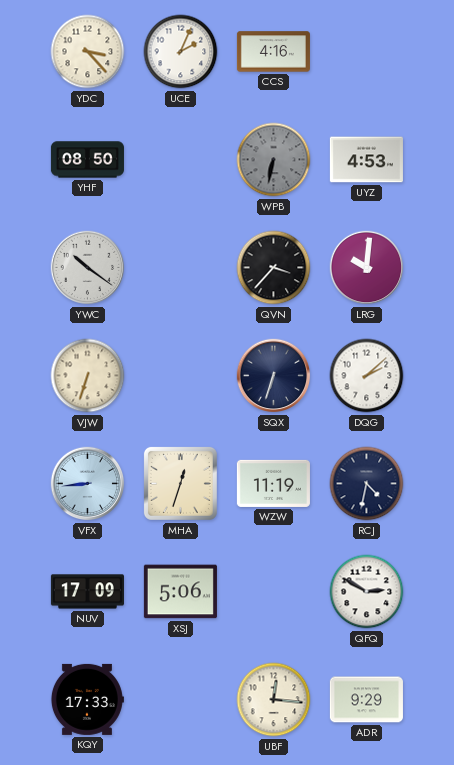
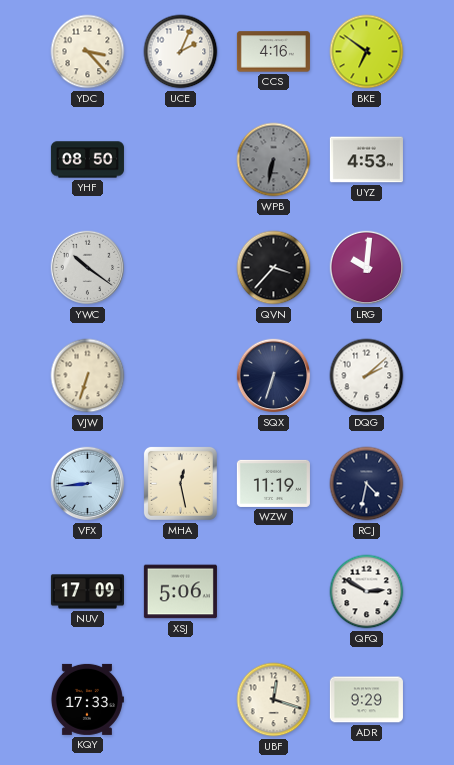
BKE: none -> 6:51 (367, 52)
MHA: 12:33 -> 12:28 (180, 483)
UBF: 12:16 -> 12:18 (274, 700)
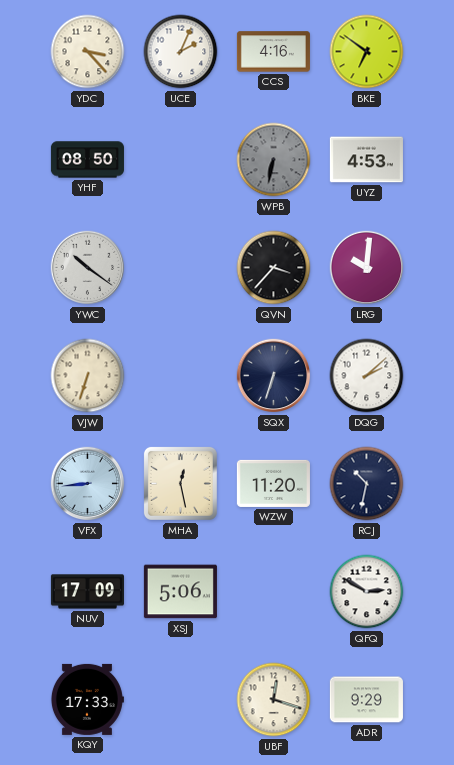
WZW: 11:19 -> 11:20 (273, 483)
RCJ: 4:32 -> 10:32 (367, 484)
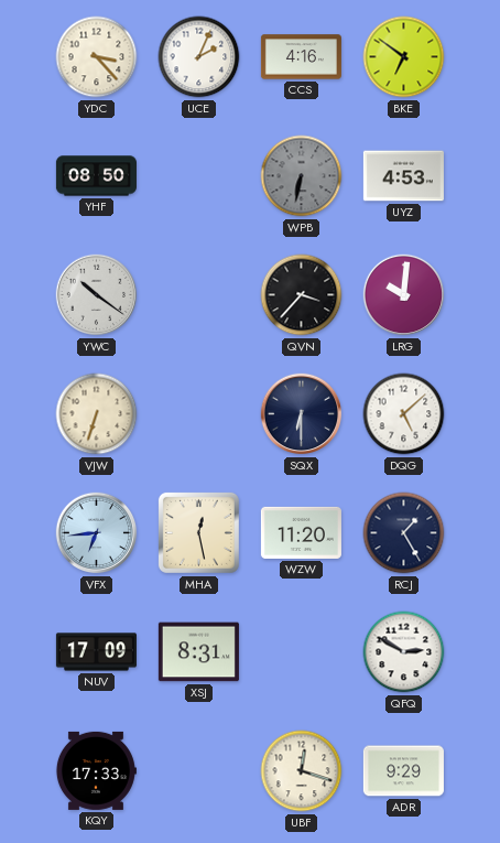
SQX: 6:33 -> 6:30 (302, 414)
DQG: 2:08 -> 5:08 (404, 414)
VFX: 8:44 -> 6:44 (97, 533)
RCJ: 10:32 -> 1:25 (404, 533)
XSJ: 5:06 -> 8:31 (198, 652)
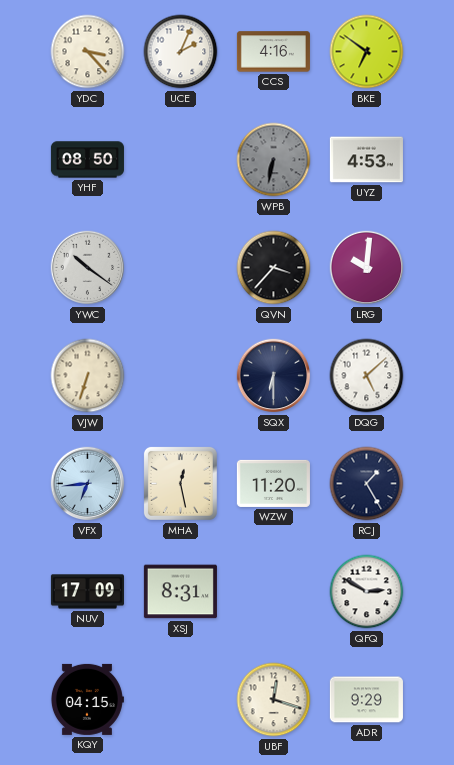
KQY: 17:33 -> 04:15 (87, 699)
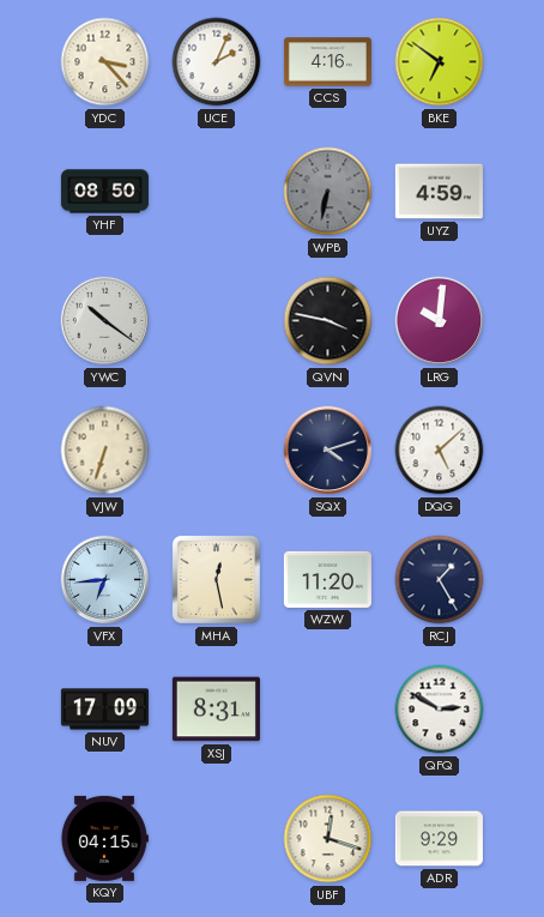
UYZ: 4:53 -> 4:59 (439, 192)
QVN: 3:37 -> 3:47 (328, 321)
SQX: 6:30 -> 4:12 (328, 451)
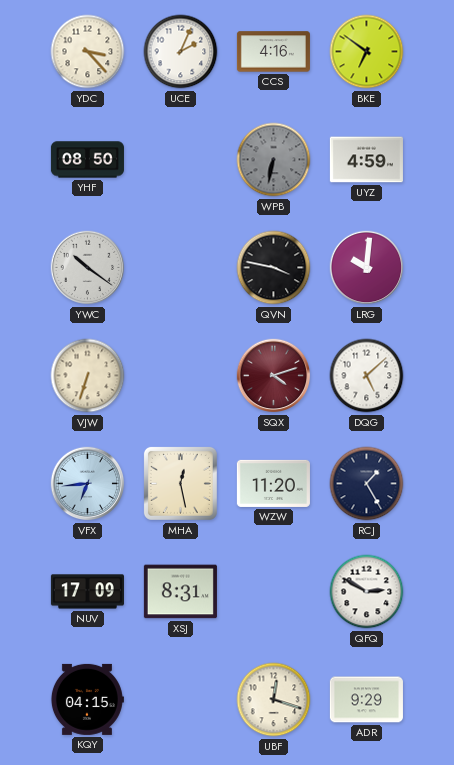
SQX dial: navy -> burgundy (274, 376)
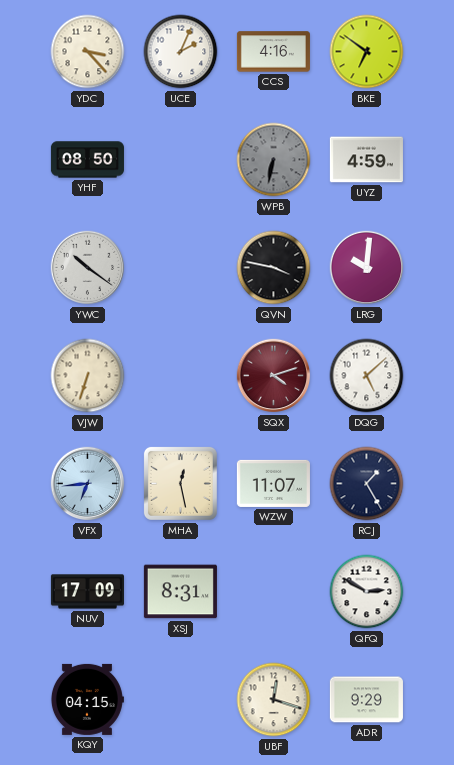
WZW: 11:20 -> 11:07 (273, 483)
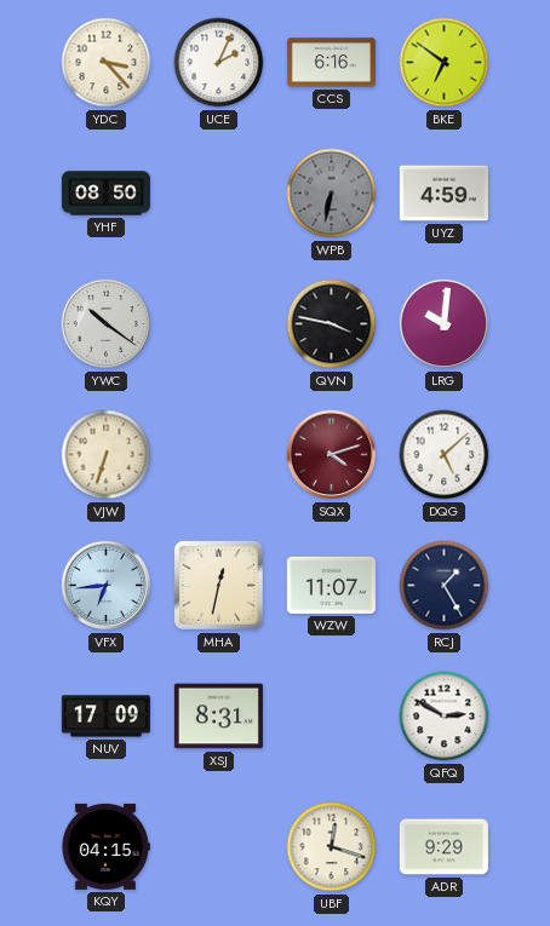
CCS: 4:16 -> 6:16 (331, 63)
MHA: 12:28 -> 12:32 (218, 585)
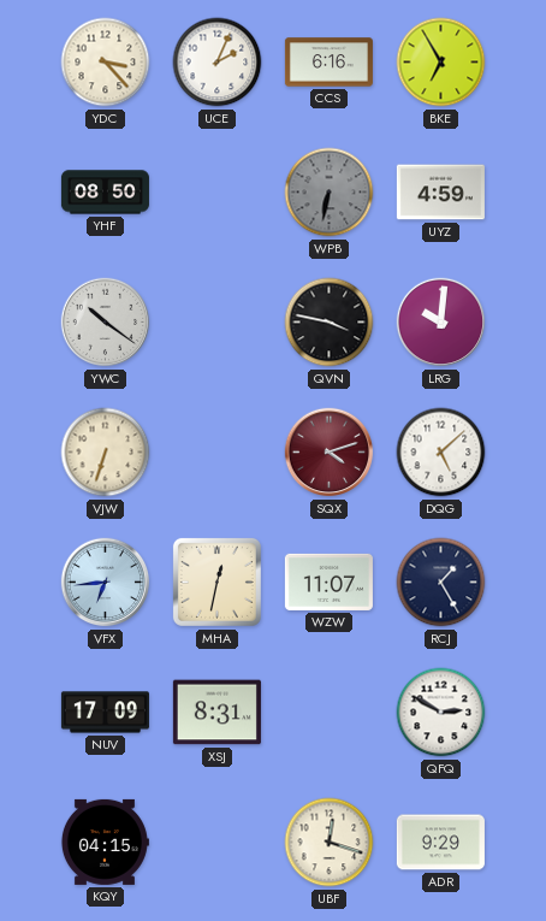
BKE: 6:51 -> 6:55 (441, 63)
